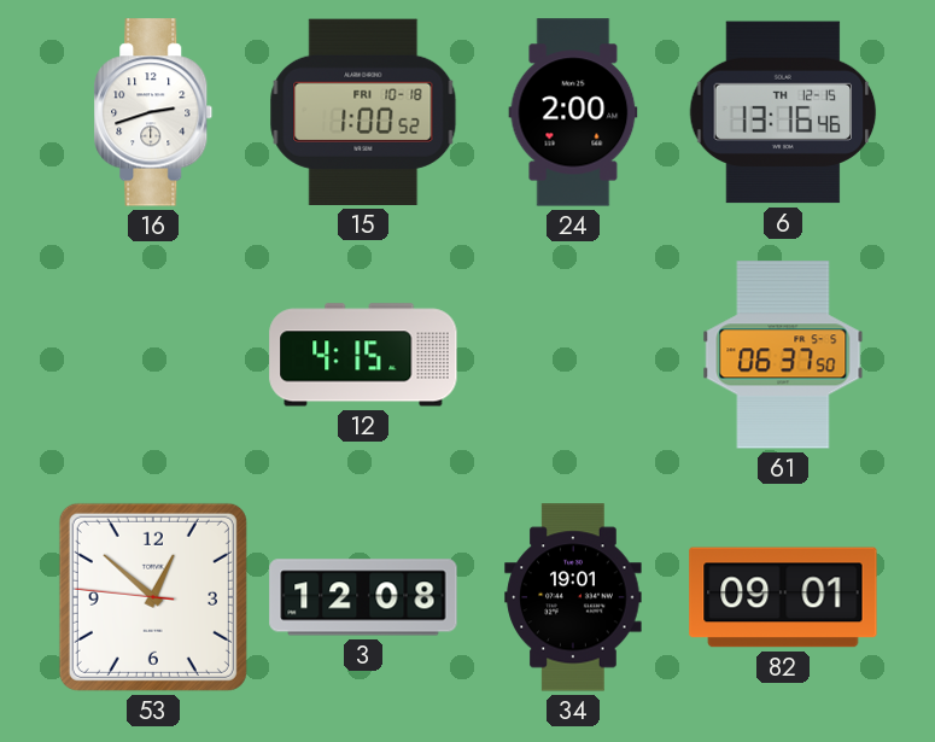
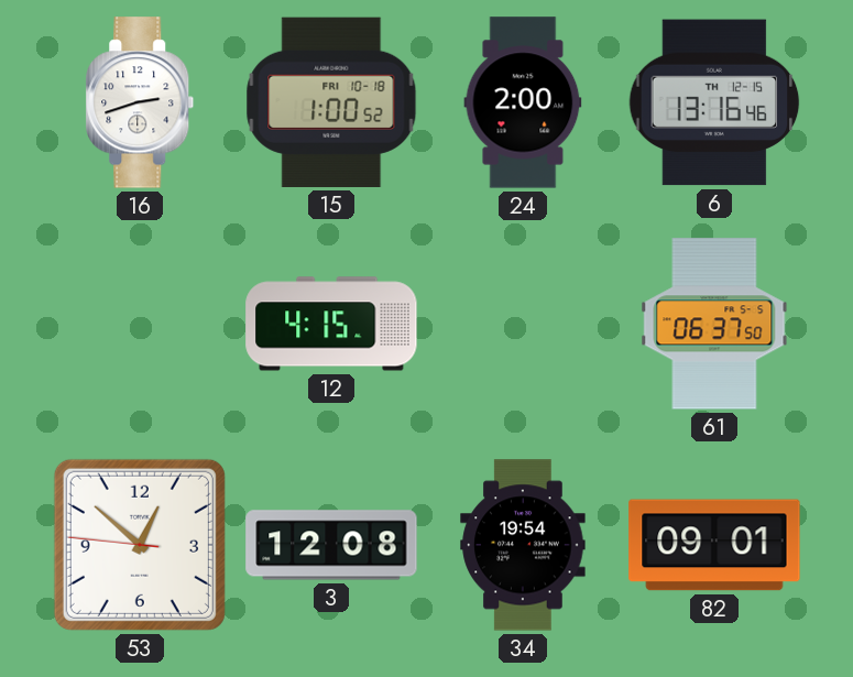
34: 19:01 -> 19:54 (523, 545)
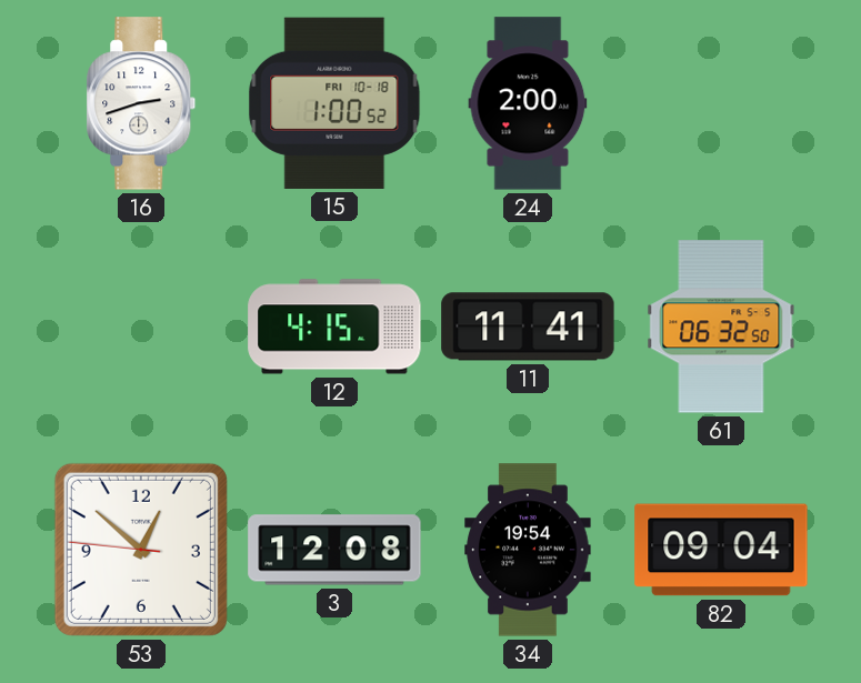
6: 13:16 -> none (714, 102)
11: none -> 11:41 (528, 327)
61: 06:37 -> 06:32 (721, 327)
82: 09:01 -> 09:04 (721, 550)
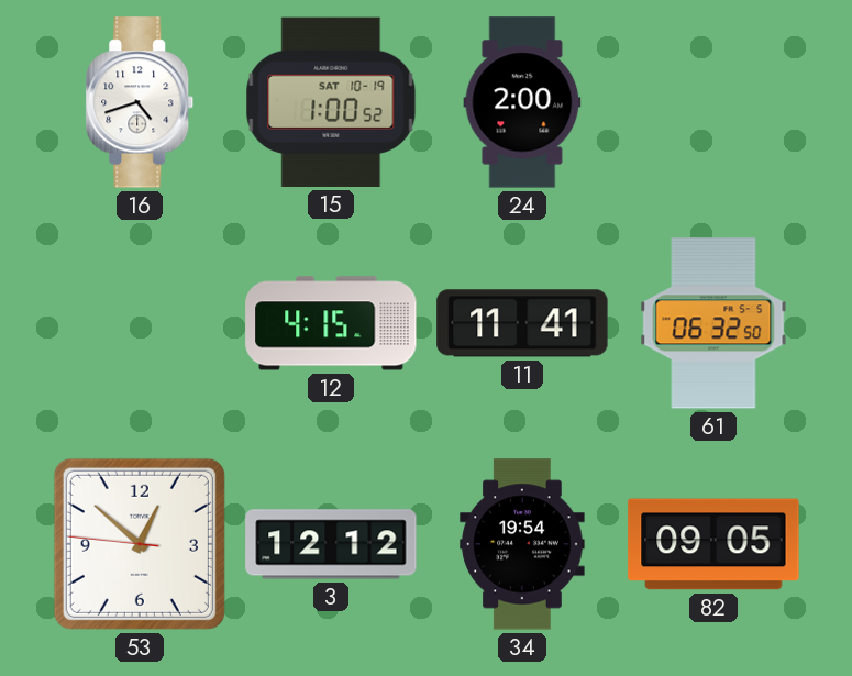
16: 2:42 -> 4:42 (140, 102)
15 date: FRI 10-18 -> SAT 10-19 (331, 102)
3: 12:08 -> 12:12 (331, 544)
82: 09:04 -> 09:05 (713, 544)
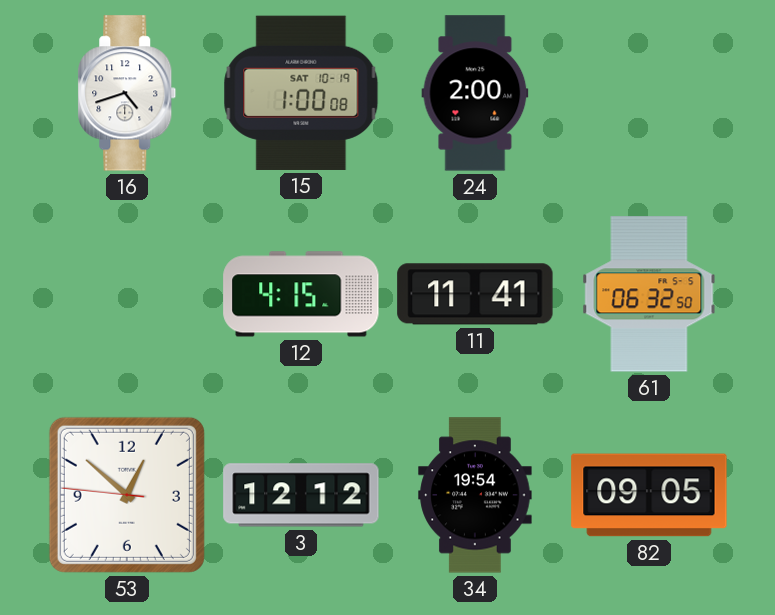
15: 1:00:52 -> 1:00:08 (301, 93)
